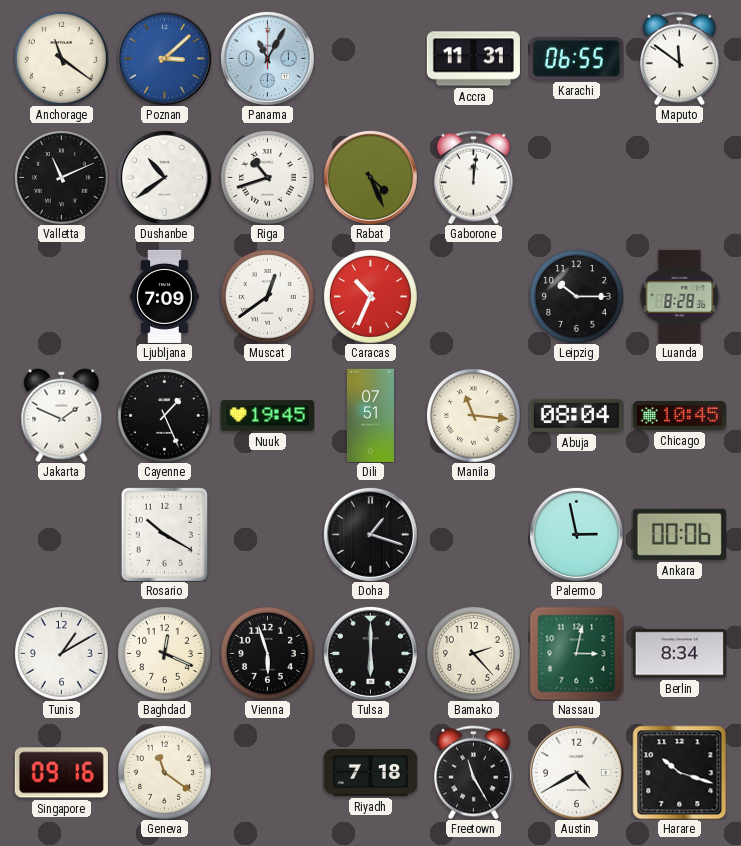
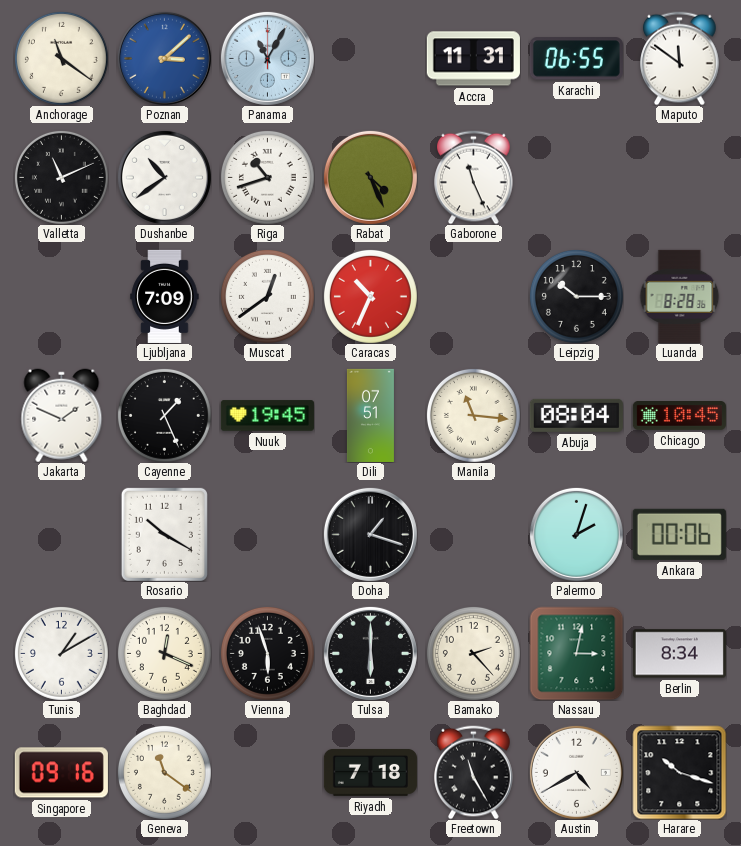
Gaborone: 12:01 -> 11:26 (474, 177)
Palermo: 2:58 -> 2:03 (576, 534)
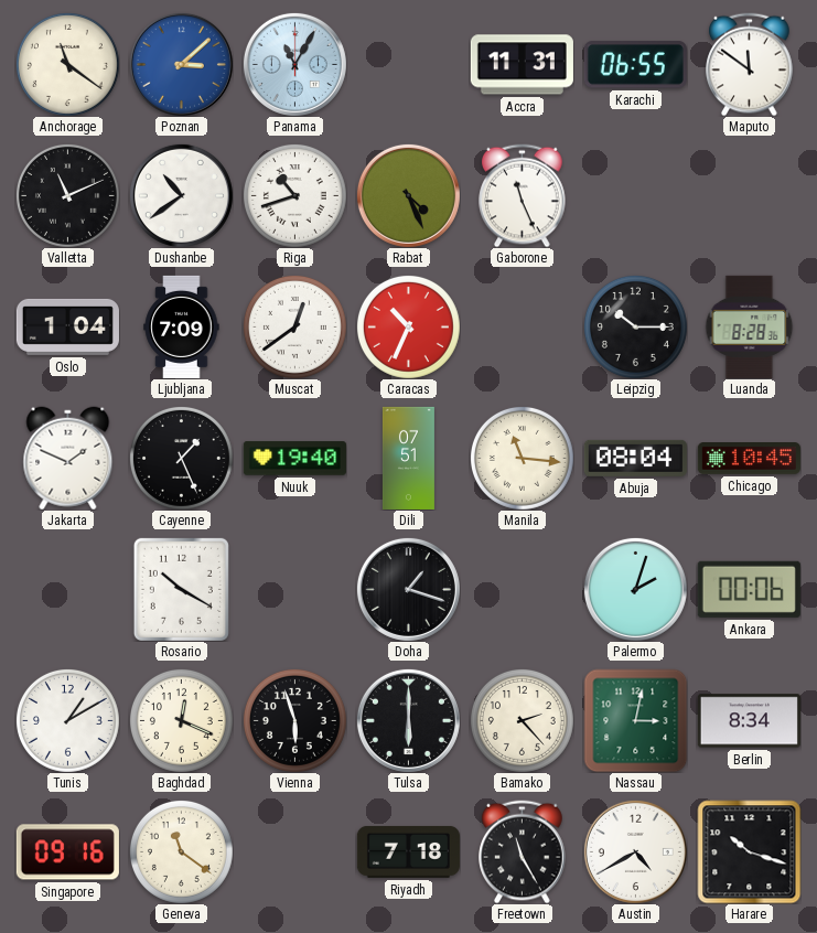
Oslo: none -> 1:04 (67, 326)
Nuuk: 19:45 -> 19:40 (294, 459)
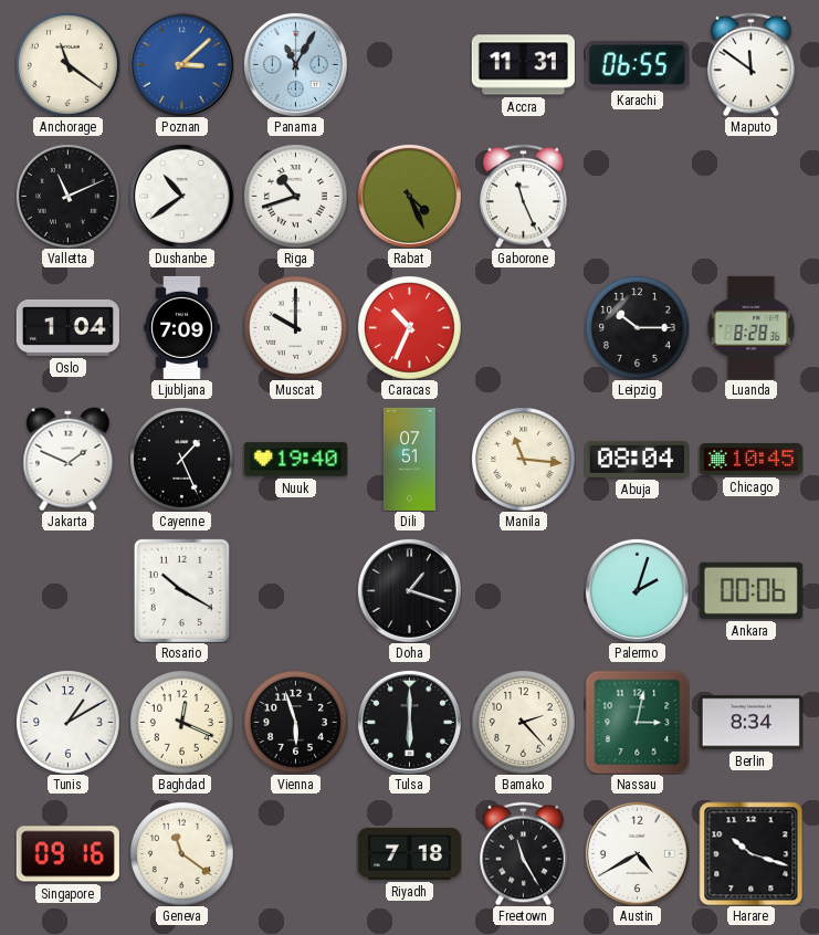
Muscat: 12:39 -> 10:00 (295, 327)
